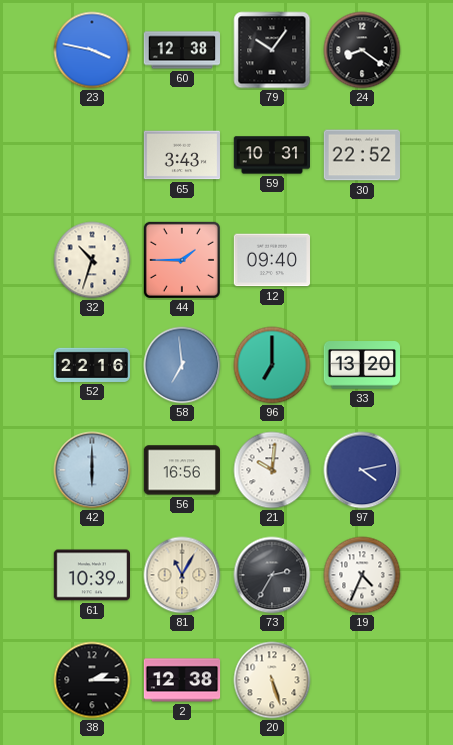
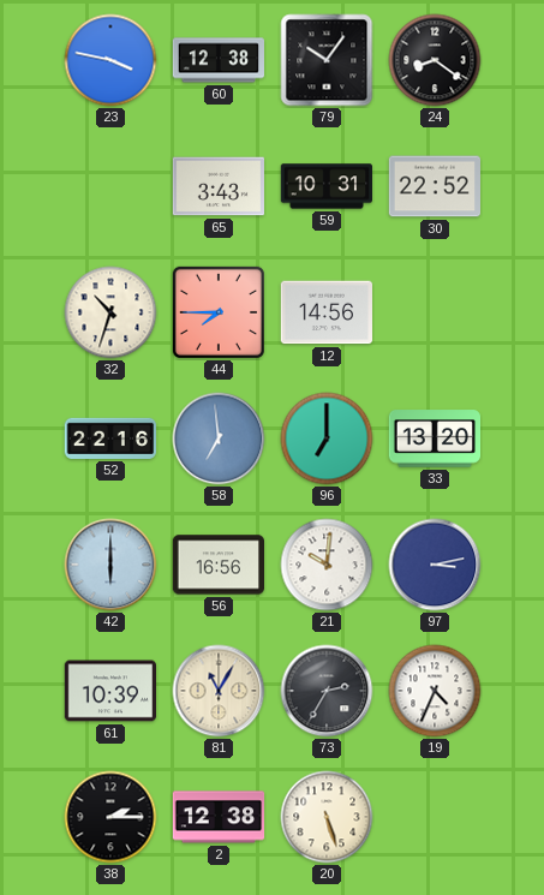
44: 1:45 -> 7:45 (219, 312)
12: 09:40 -> 14:56 (325, 312)
97: 4:13 -> 3:13 (435, 565)
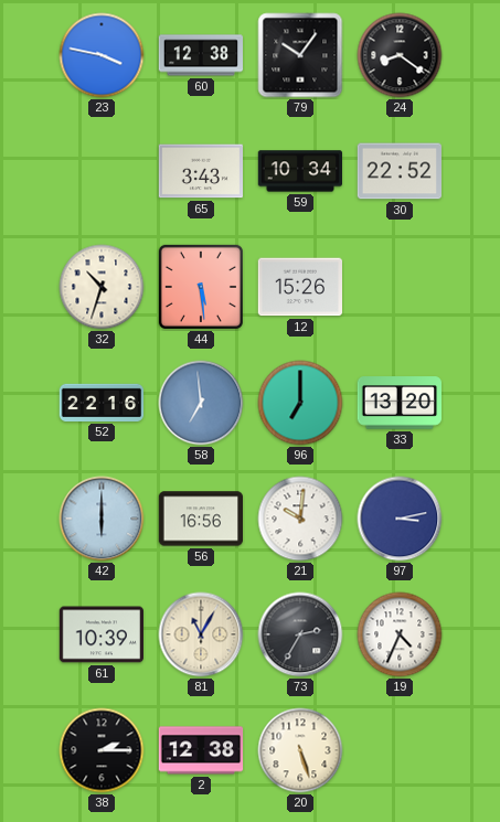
59: 10:31 -> 10:34 (300, 171)
44: 7:45 -> 5:29 (201, 287)
12: 14:56 -> 15:26 (299, 287)
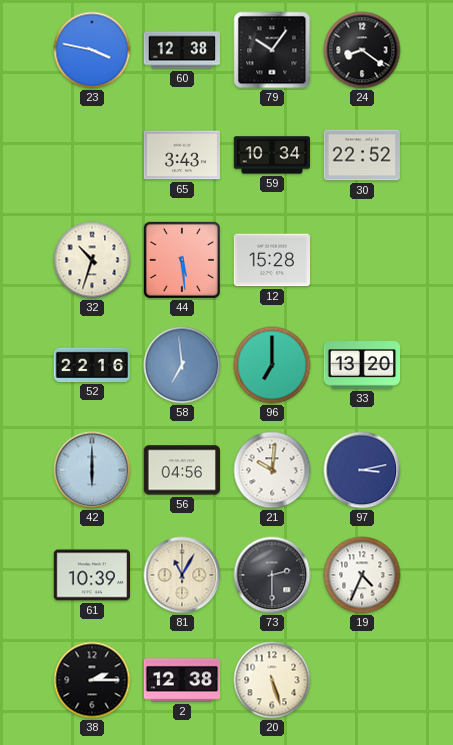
12: 15:26 -> 15:28 (271, 260)
56: 16:56 -> 04:56 (181, 470)
73: 2:35 -> 2:30 (272, 575)
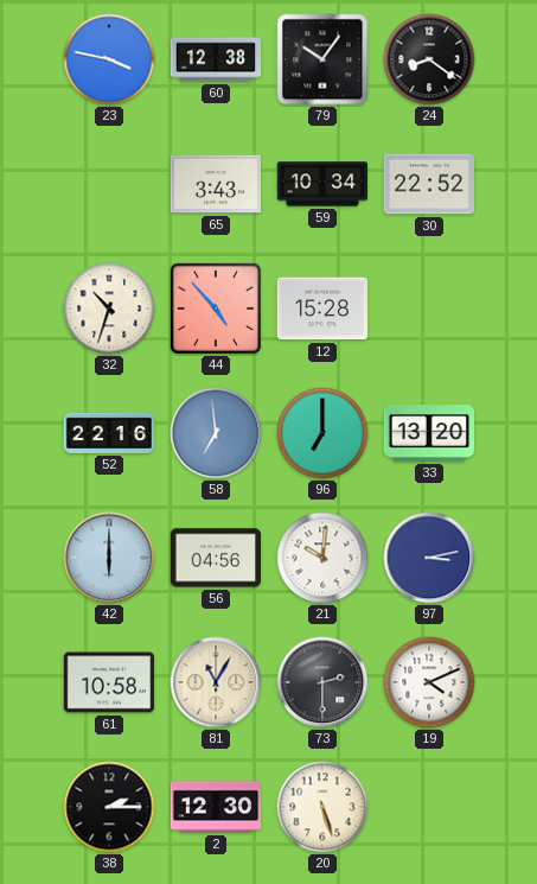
44: 5:29 -> 4:53 (216, 309)
61: 10:39 -> 10:58 (108, 682)
19: 4:34 -> 4:11 (429, 682)
2: 12:38 -> 12:30 (216, 807)
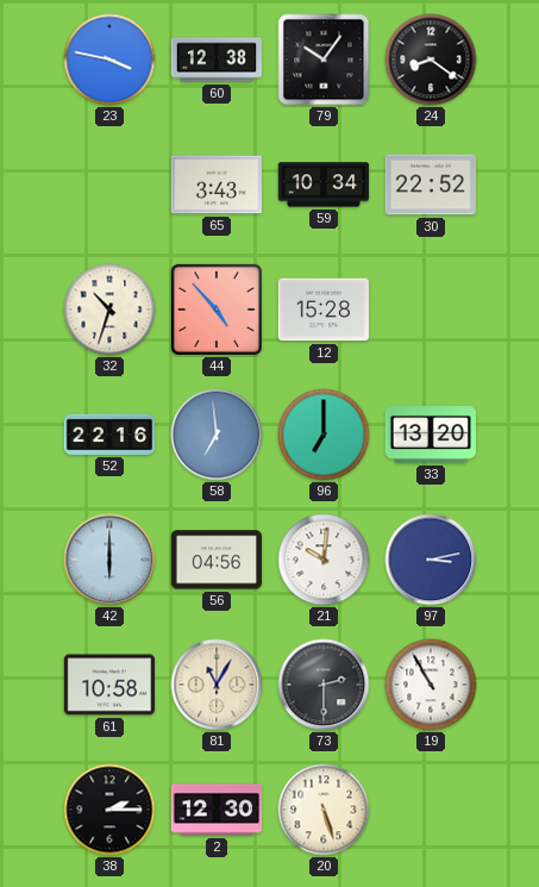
19: 4:11 -> 10:55 (431, 685)
